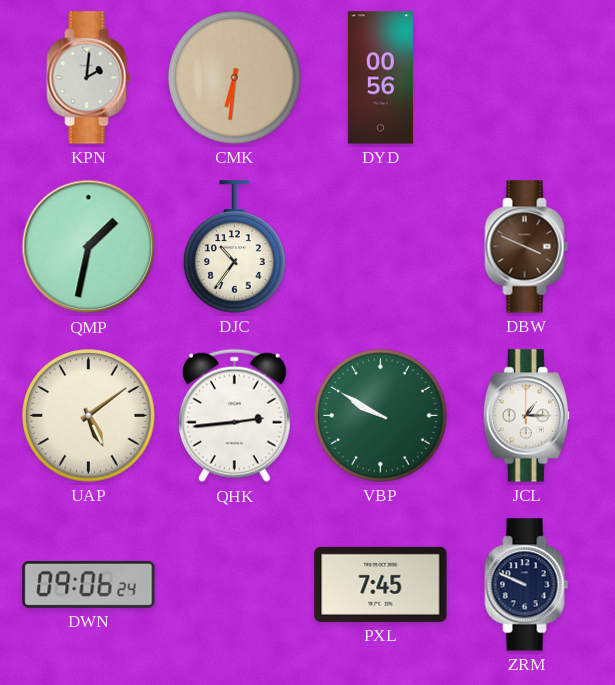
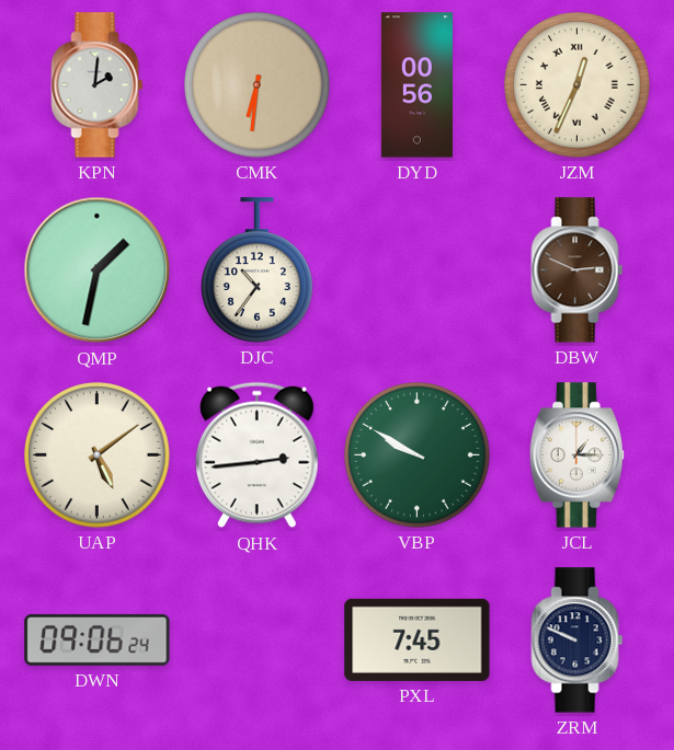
JZM: none -> 12:34 (578, 85)
DBW: 3:49 -> 2:49 (578, 270)
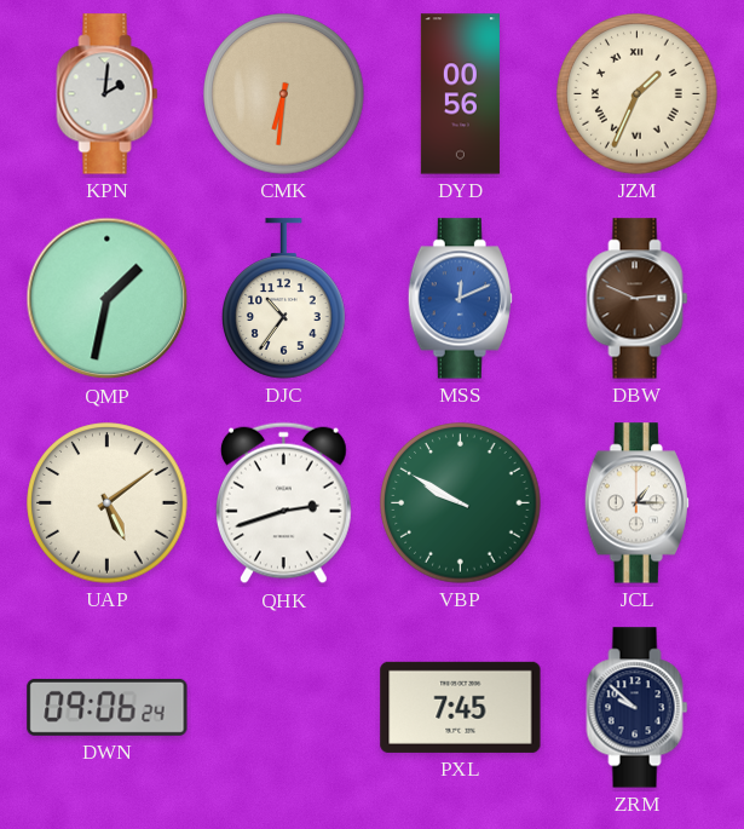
JZM: 12:34 -> 1:34 (638, 94)
MSS: none -> 12:11 (460, 299)
QHK: 2:44 -> 2:42 (283, 503)
ZRM: 9:49 -> 9:52 (638, 708)
